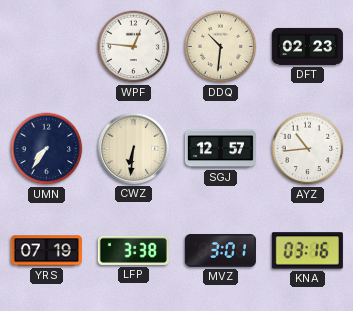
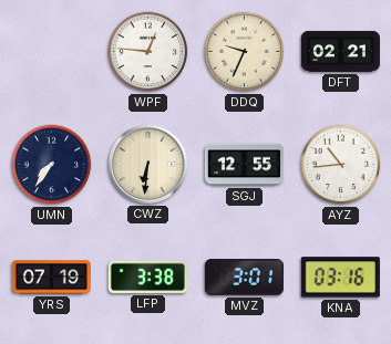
DDQ: 10:31 -> 9:34 (245, 52)
DFT: 02:23 -> 02:21 (340, 51)
SGJ: 12:57 -> 12:55 (244, 165)
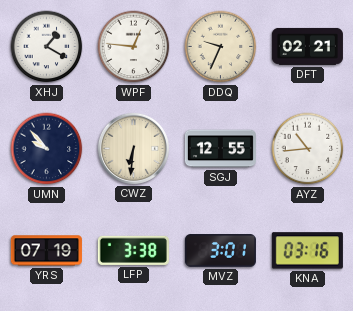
XHJ: none -> 1:20 (47, 47)
UMN: 7:36 -> 9:53 (47, 149)
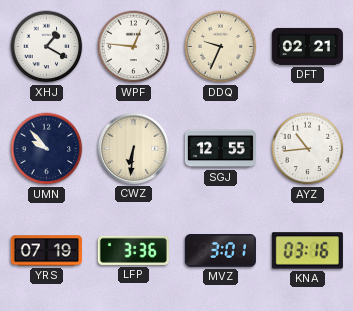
LFP: 3:38 -> 3:36 (133, 250)
